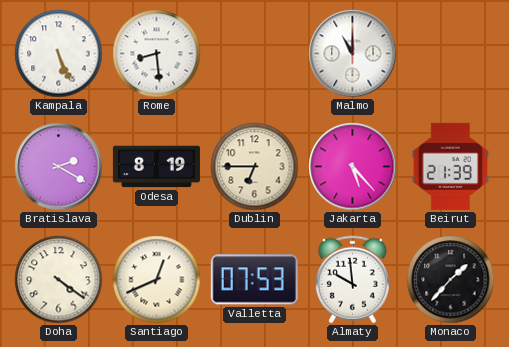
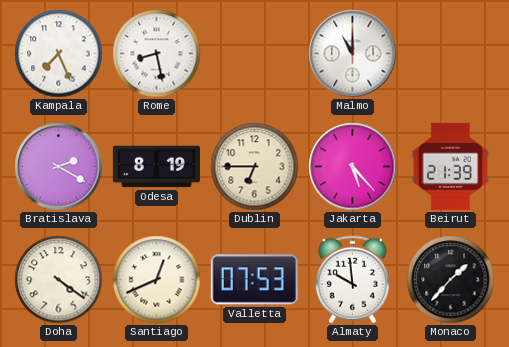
Kampala: 5:26 -> 7:26 (59, 54)
Rome: 8:29 -> 8:28 (157, 54)
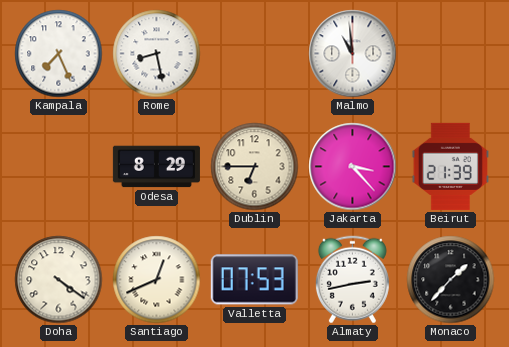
Malmo: 11:00 -> 10:59 (353, 54)
Bratislava: 2:20 -> none (59, 167)
Odesa: 8:19 -> 8:29 (156, 167)
Jakarta: 5:23 -> 3:23 (353, 167)
Almaty: 9:59 -> 2:43 (352, 280)
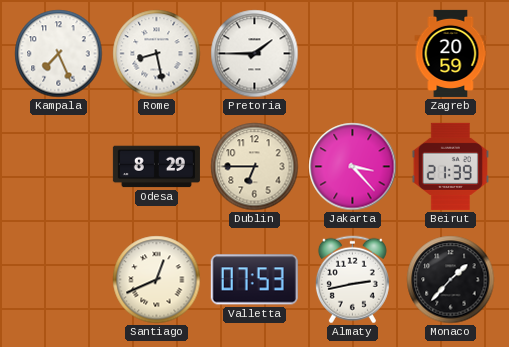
Pretoria: none -> 1:45 (255, 54)
Malmo: 10:59 -> none (353, 54)
Zagreb: none -> 20:59 (451, 53)
Doha: 4:21 -> none (59, 280)
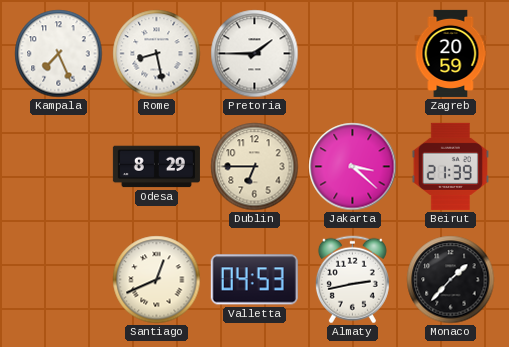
Jakarta: 3:23 -> 3:22 (353, 167)
Valletta: 07:53 -> 04:53 (254, 280)
